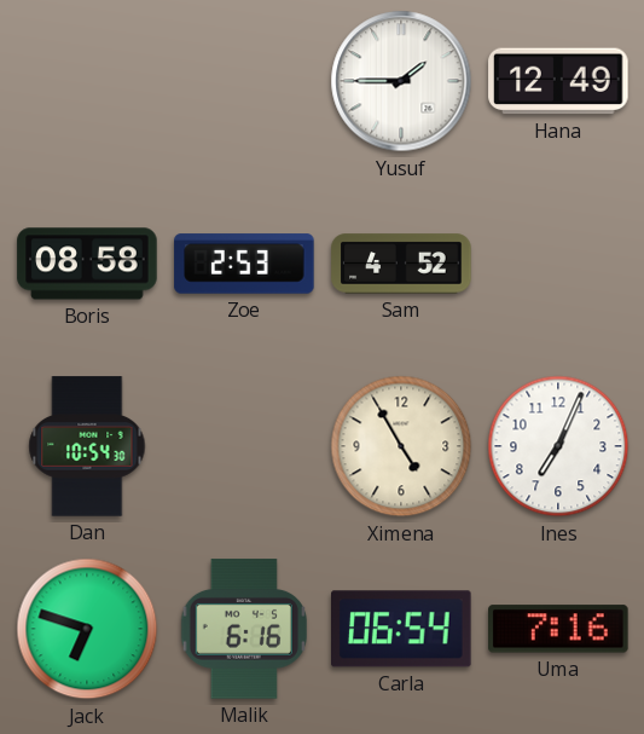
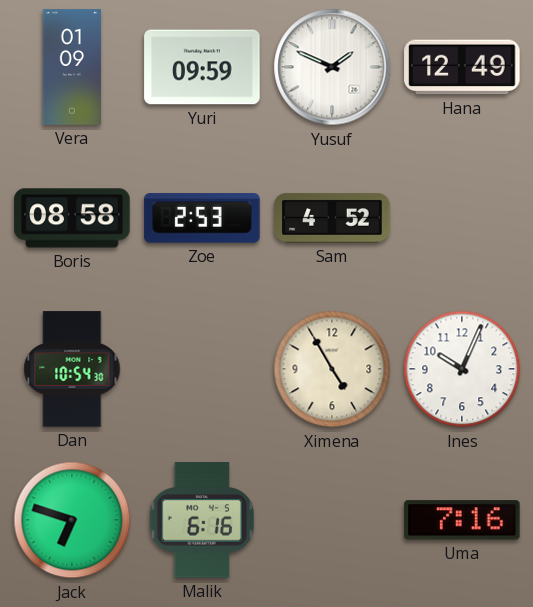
Vera: none -> 01:09 (72, 67)
Yuri: none -> 09:59 (202, 67)
Yusuf: 1:45 -> 1:49 (332, 67)
Ines: 7:04 -> 10:04 (462, 369)
Carla: 06:54 -> none (401, 629)
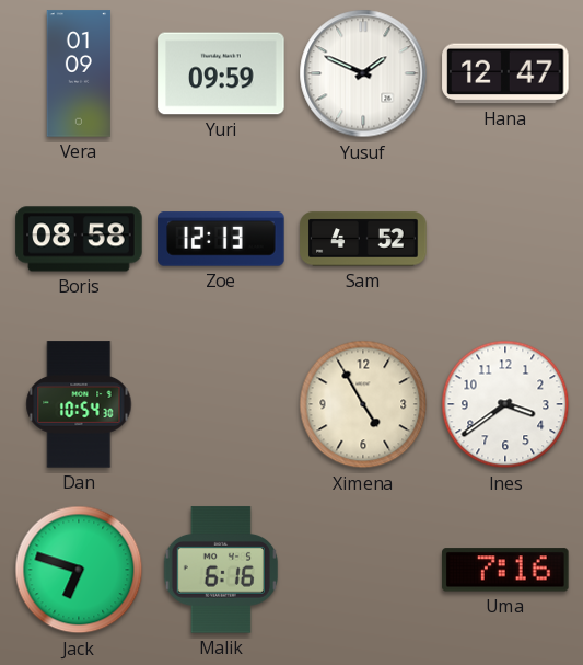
Hana: 12:49 -> 12:47 (505, 73)
Zoe: 2:53 -> 12:13 (221, 239)
Ines: 10:04 -> 3:39 (505, 404)
